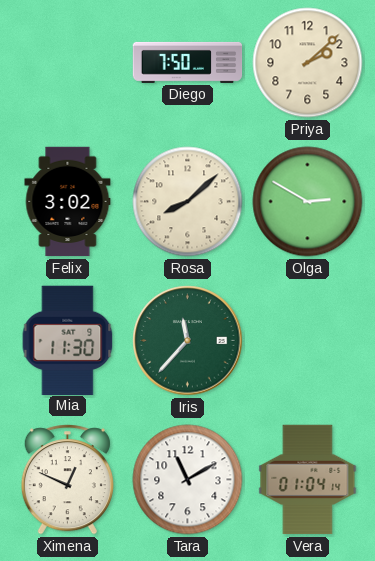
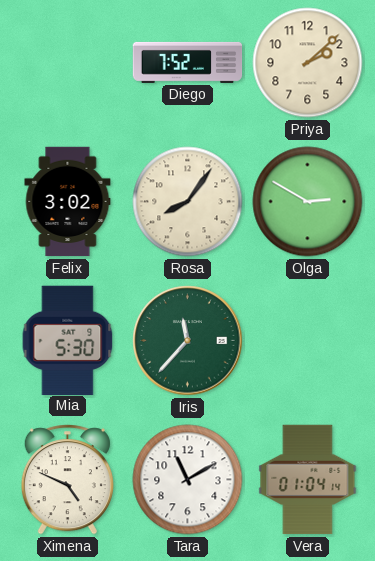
Diego: 7:50 -> 7:52 (188, 62)
Rosa: 8:08 -> 8:06 (188, 202)
Mia: 11:30 -> 5:30 (68, 340)
Ximena: 12:49 -> 4:49 (67, 480)
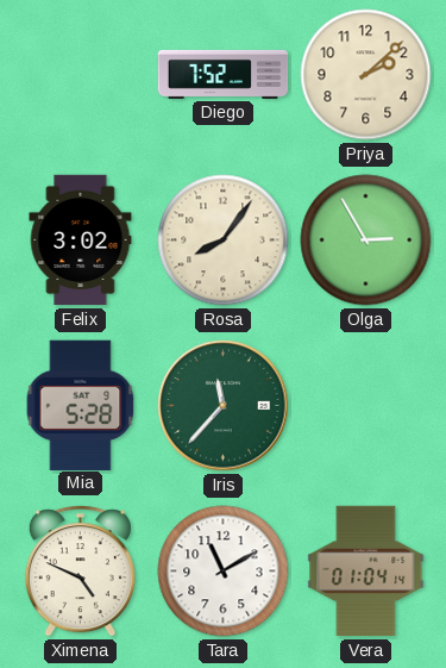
Olga: 2:50 -> 2:55 (366, 241)
Mia: 5:30 -> 5:28 (81, 405)
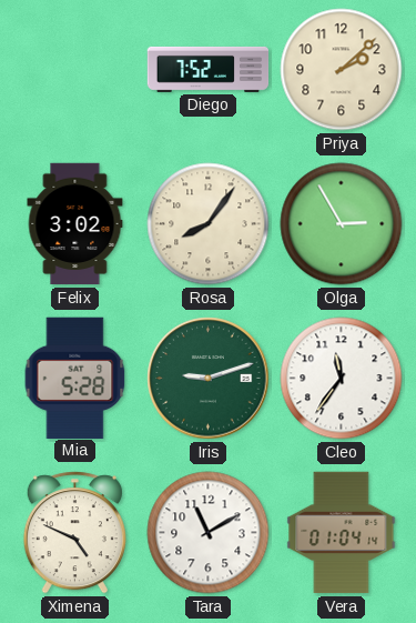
Iris: 11:37 -> 9:12 (209, 379)
Cleo: none -> 11:36 (342, 379)
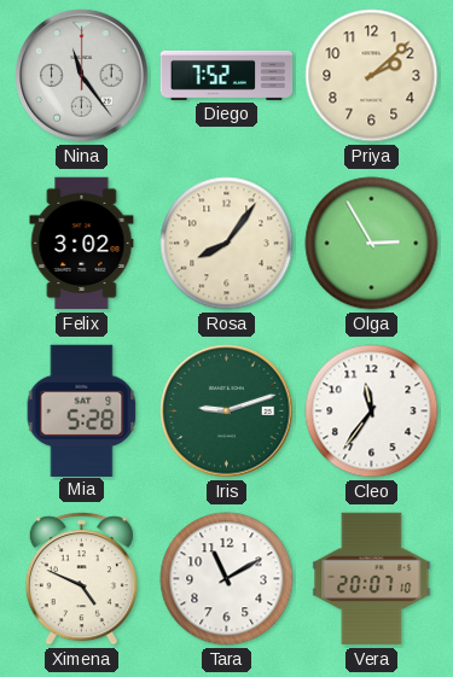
Nina: none -> 11:24 (82, 76)
Vera: 01:04 -> 20:07 (372, 579)
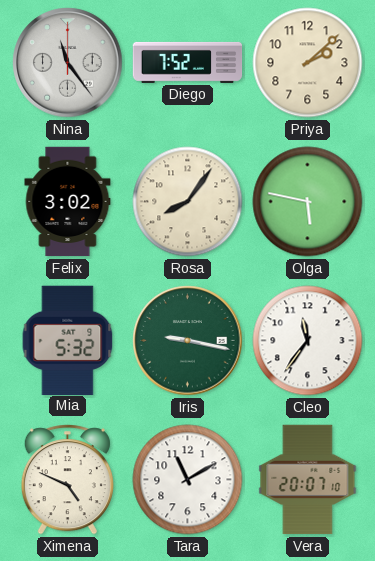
Olga: 2:55 -> 5:47 (308, 202)
Mia: 5:28 -> 5:32 (68, 340)
Iris: 9:12 -> 9:17 (188, 341)
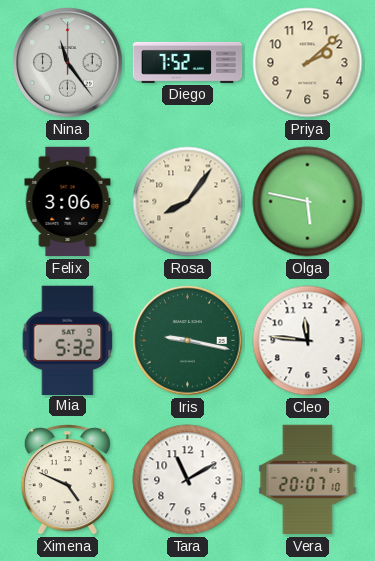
Felix: 3:02 -> 3:06 (68, 202)
Cleo: 11:36 -> 11:46 (308, 341)
